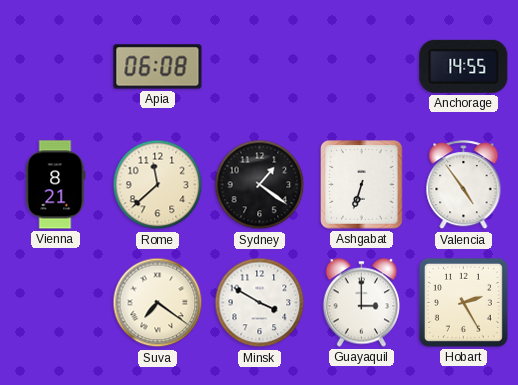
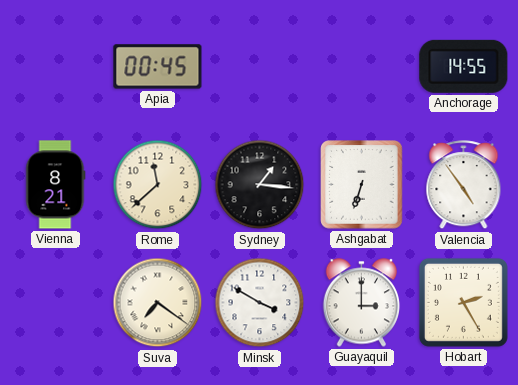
Apia: 06:08 -> 00:45 (158, 67)
Sydney: 1:21 -> 1:16 (260, 185)
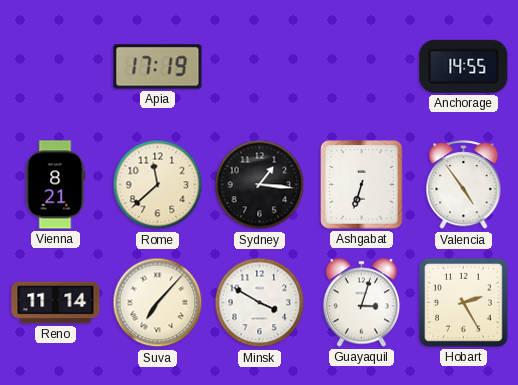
Apia: 00:45 -> 17:19 (158, 67)
Reno: none -> 11:14 (56, 303)
Suva: 7:21 -> 7:07 (158, 303)
Guayaquil: 3:00 -> 3:03 (362, 303)
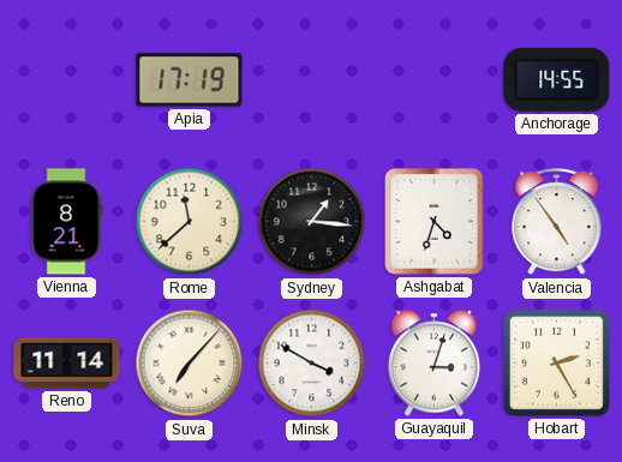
Ashgabat: 6:33 -> 4:33 (435, 222)
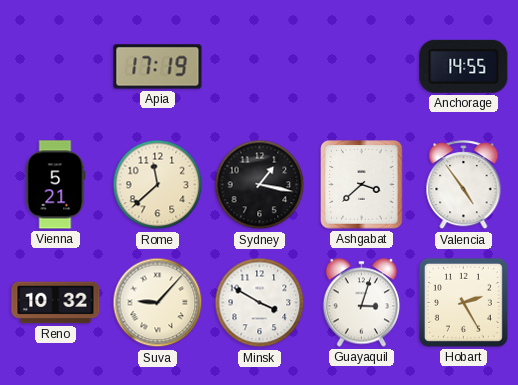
Vienna: 8:21 -> 5:21 (56, 185)
Sydney: 1:16 -> 1:17 (260, 185)
Ashgabat: 4:33 -> 3:38 (362, 185)
Reno: 11:14 -> 10:32 (56, 303)
Suva: 7:07 -> 9:07 (158, 303)
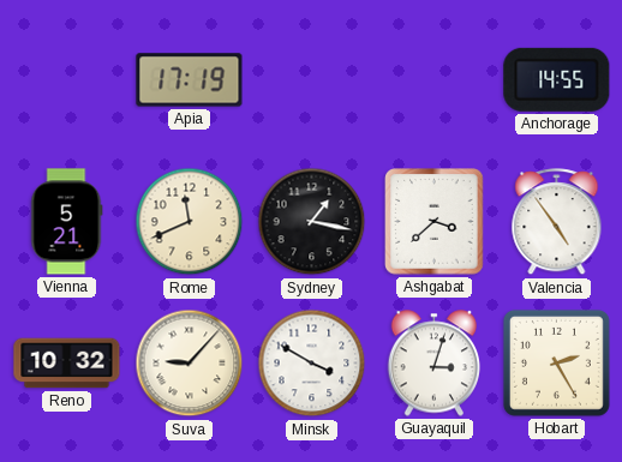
Rome: 11:38 -> 11:41 (190, 222)
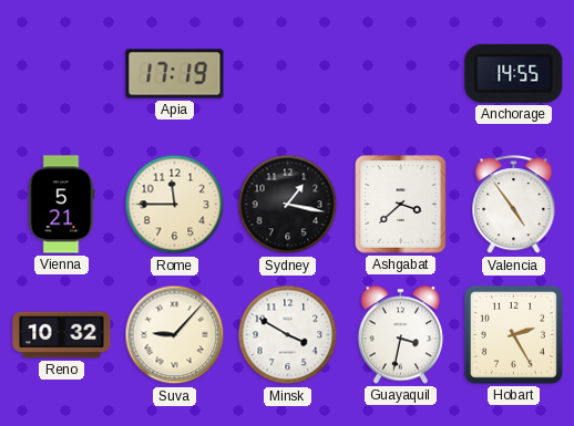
Rome: 11:41 -> 11:45 (175, 205)
Guayaquil: 3:03 -> 3:32 (401, 335)
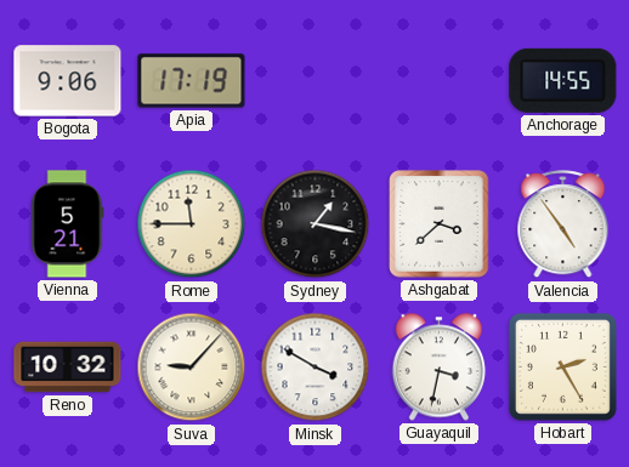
Bogota: none -> 9:06 (68, 81)
